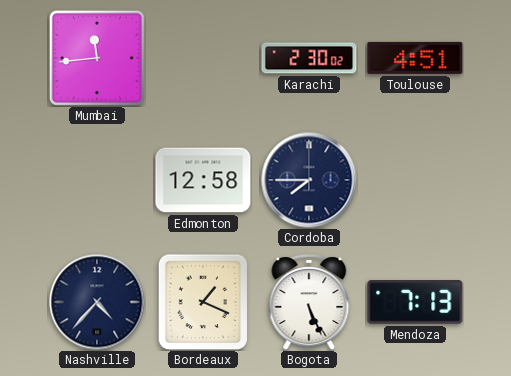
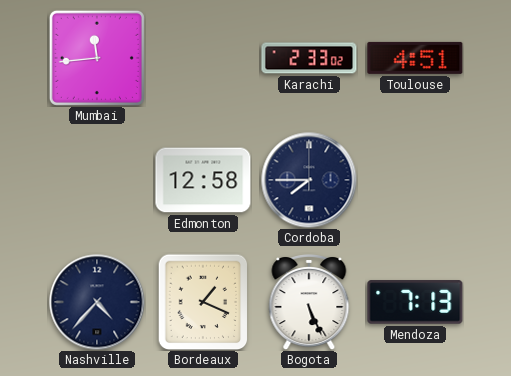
Karachi: 2:30 -> 2:33 (309, 58)
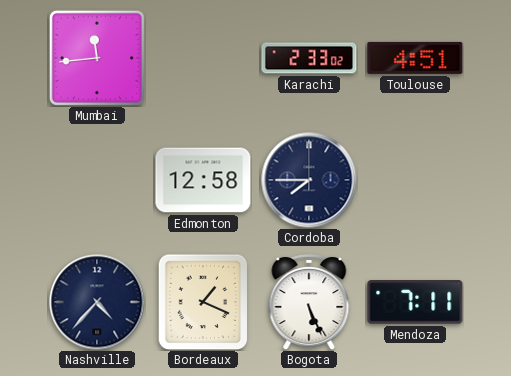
Mendoza: 7:13 -> 7:11 (415, 302)
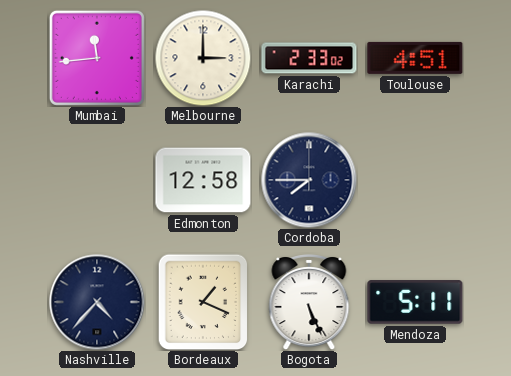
Melbourne: none -> 3:00 (203, 58)
Mendoza: 7:11 -> 5:11 (415, 302)
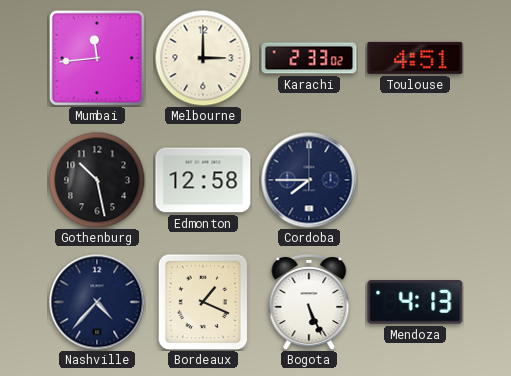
Gothenburg: none -> 10:28 (97, 180)
Mendoza: 5:11 -> 4:13 (415, 302)
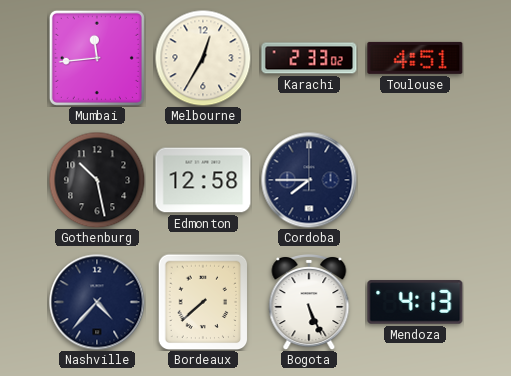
Melbourne: 3:00 -> 12:35 (203, 58)
Bordeaux: 1:19 -> 7:38 (203, 302)
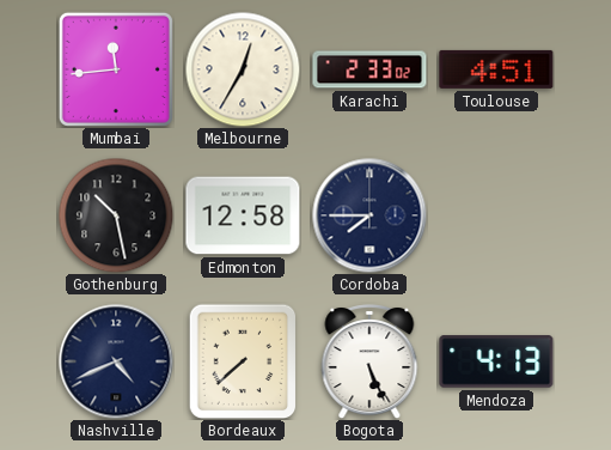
Nashville: 4:37 -> 4:41 (116, 361)
